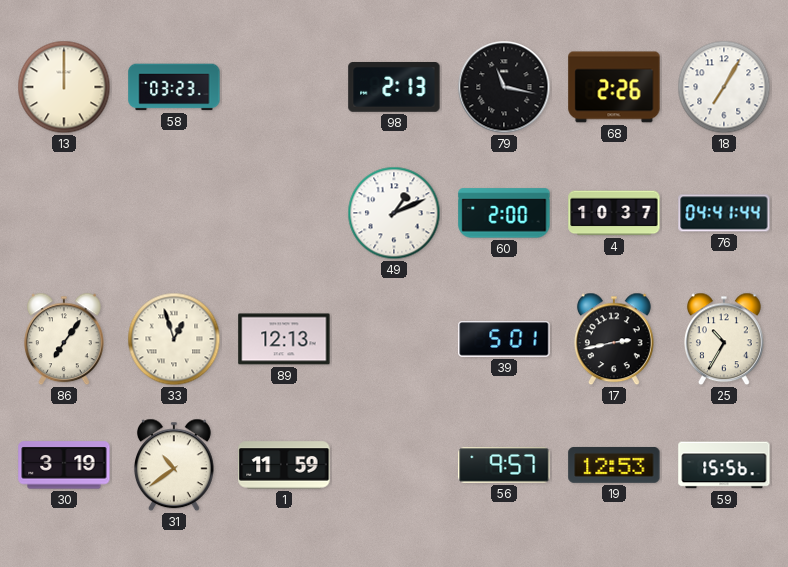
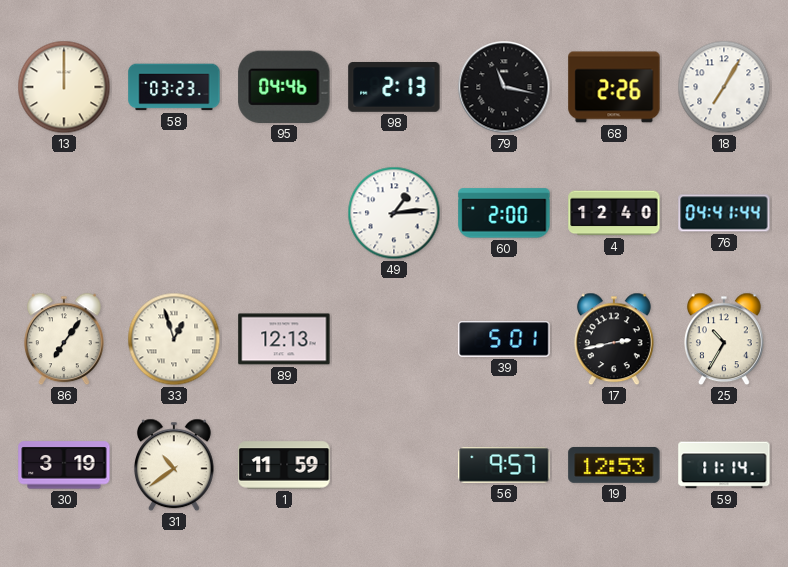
95: none -> 04:46 (284, 87)
49: 1:11 -> 1:14 (394, 213)
4: 10:37 -> 12:40 (614, 213)
59: 15:56 -> 11:14 (724, 465)
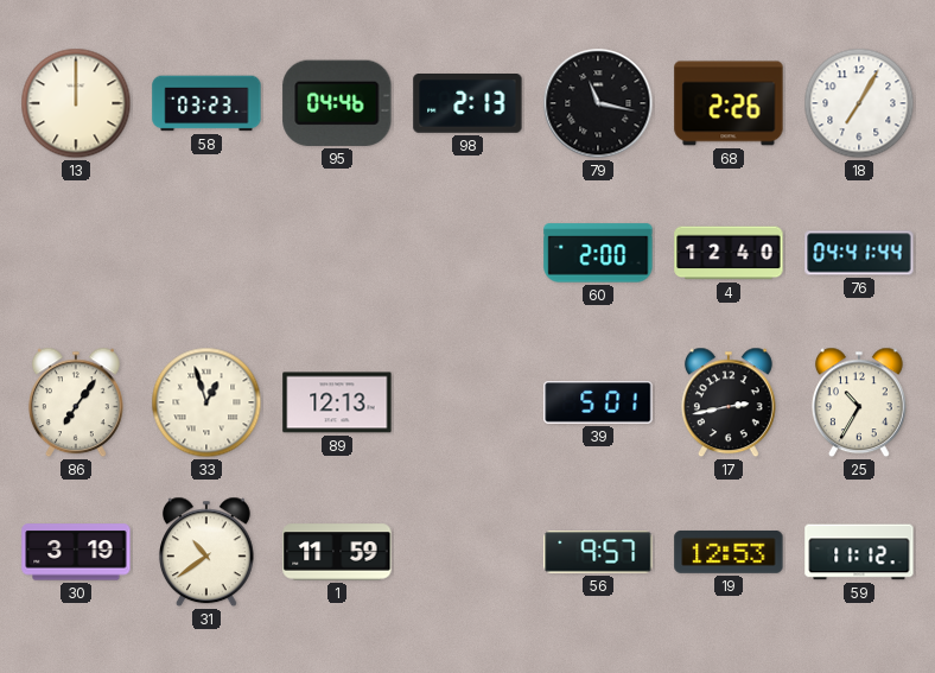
49: 1:14 -> none (394, 213)
59: 11:14 -> 11:12 (859, 552)
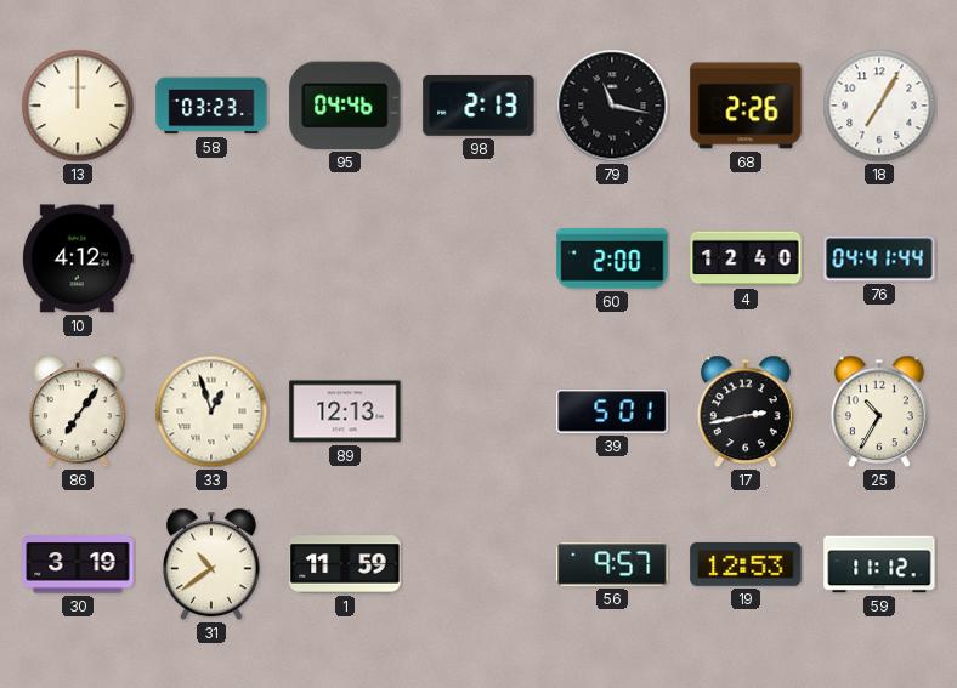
10: none -> 4:12 (78, 258)
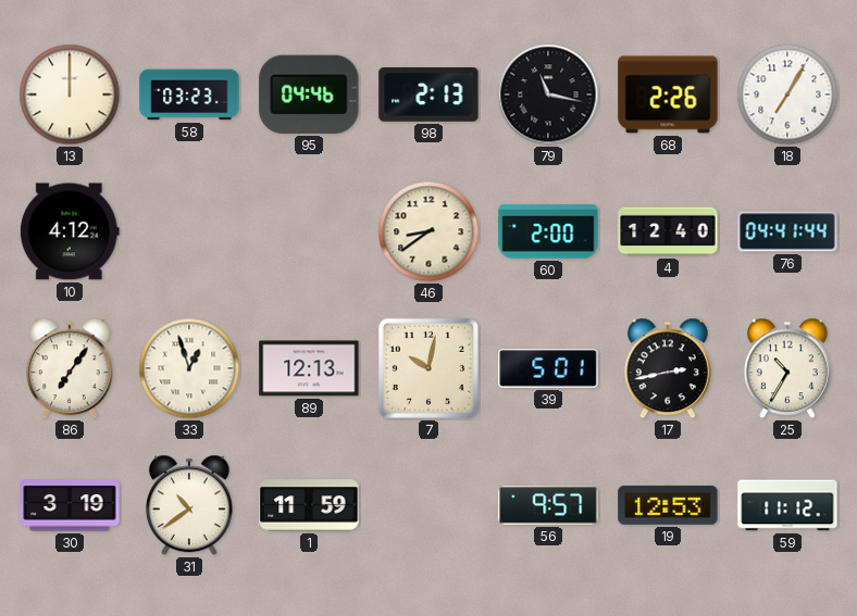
46: none -> 8:39 (428, 231)
7: none -> 10:02 (428, 368)
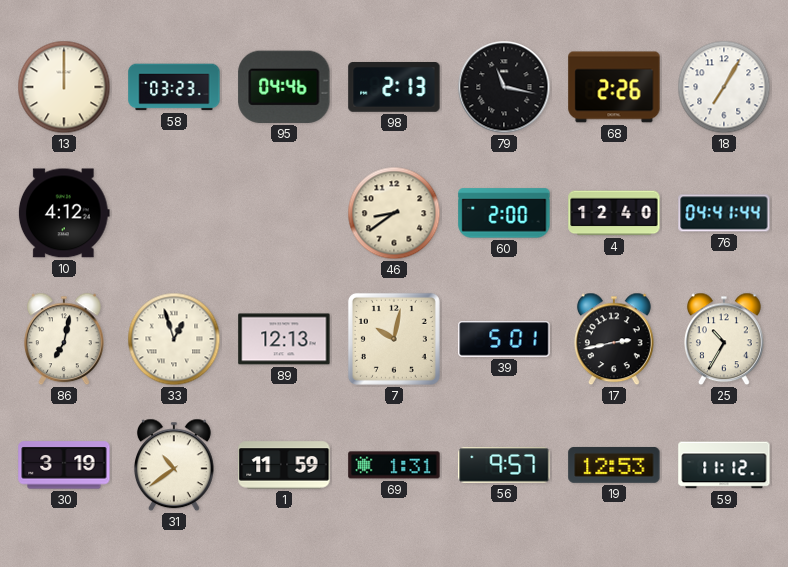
86: 7:06 -> 7:02 (64, 339)
69: none -> 1:31 (394, 465)
